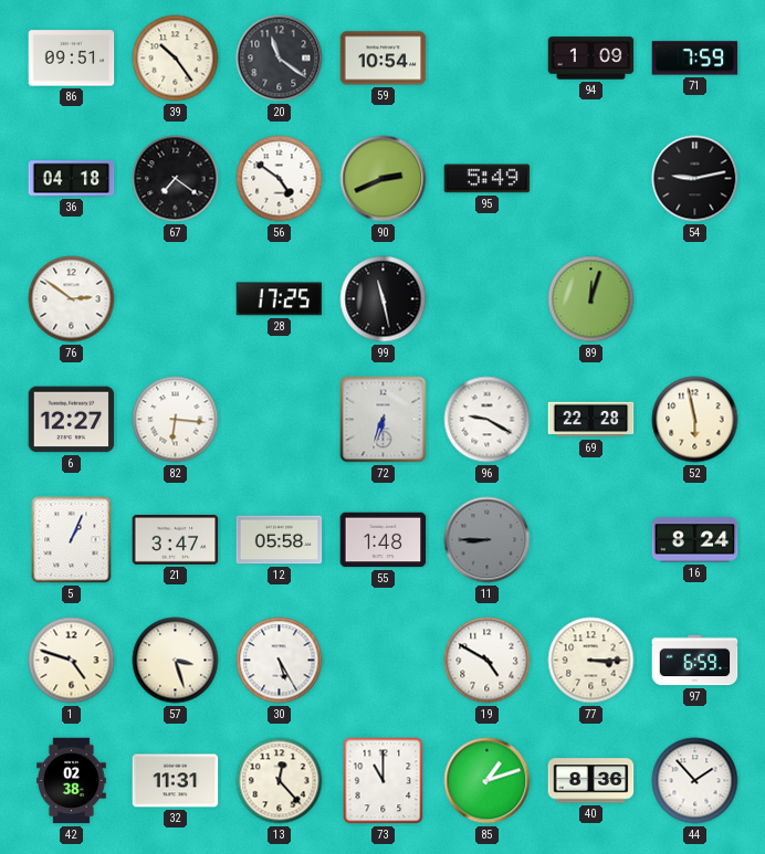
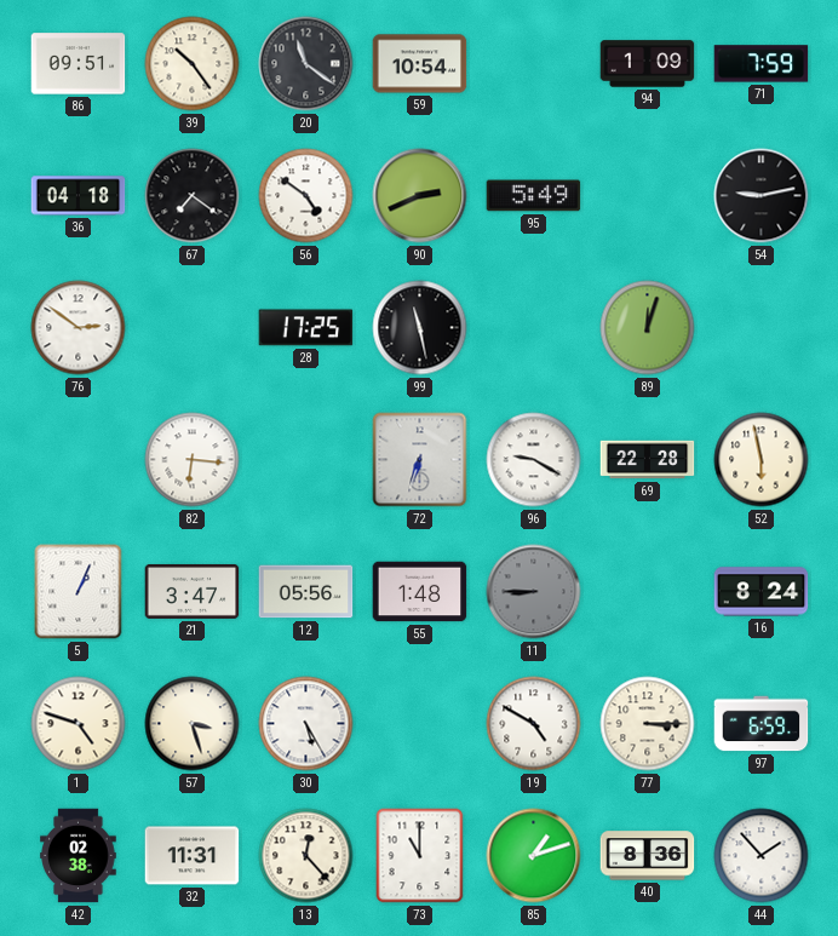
6: 12:27 -> none (72, 420)
12: 05:58 -> 05:56 (306, 592)
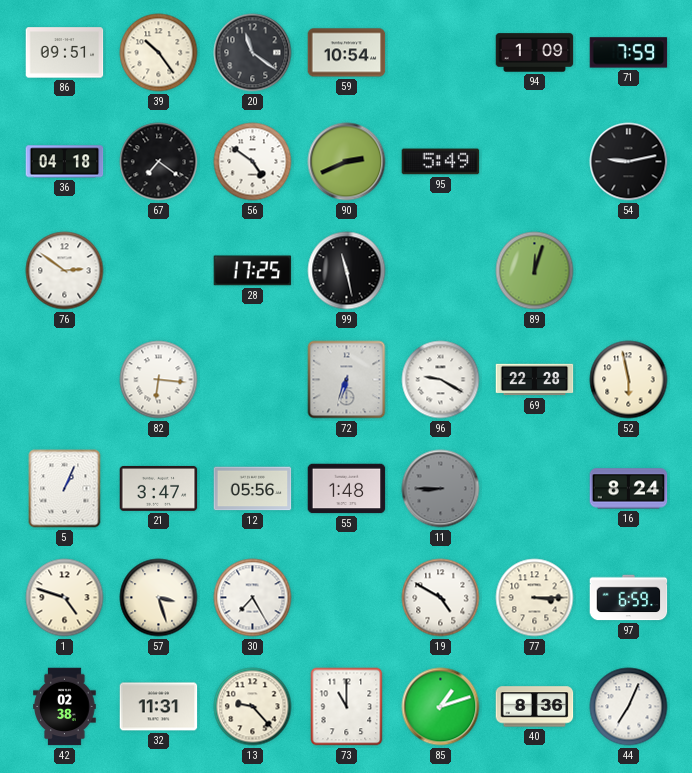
30: 5:25 -> 7:25 (253, 598)
13: 12:23 -> 9:23 (253, 707)
44: 1:53 -> 7:04 (629, 707)
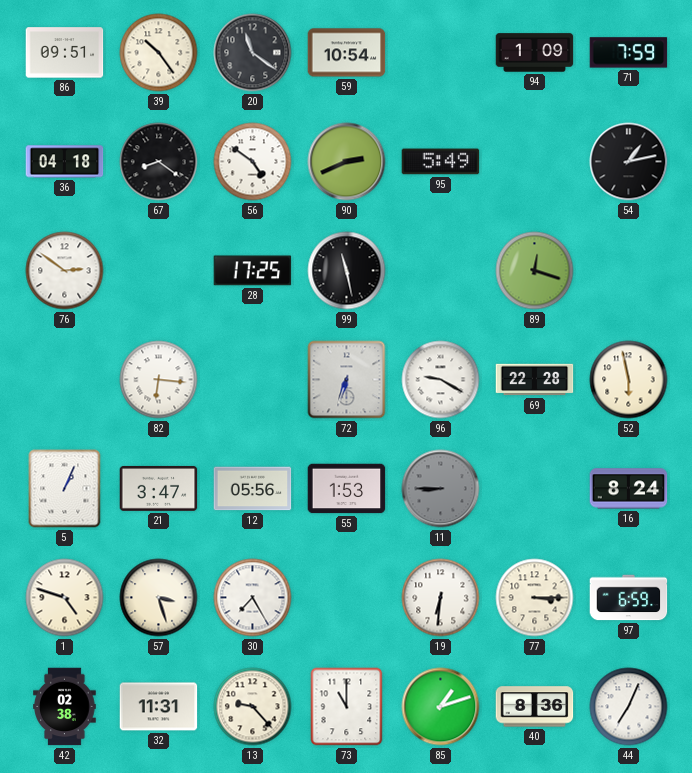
67: 7:21 -> 8:21 (159, 162)
54: 9:13 -> 1:13 (629, 162)
89: 12:03 -> 12:18 (535, 271)
55: 1:48 -> 1:53 (347, 489)
19: 4:50 -> 6:31 (441, 598)
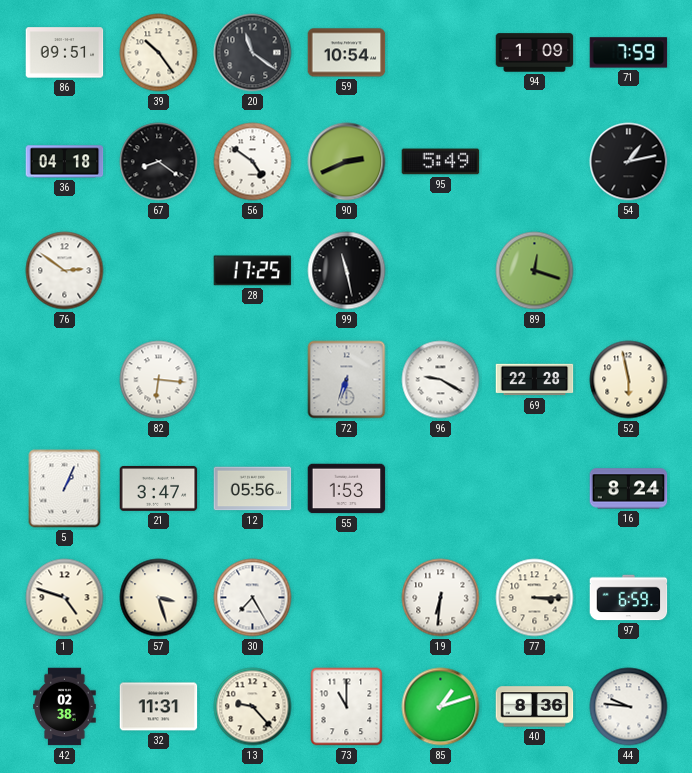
11: 8:45 -> none (441, 489)
44: 7:04 -> 9:46 (629, 707)
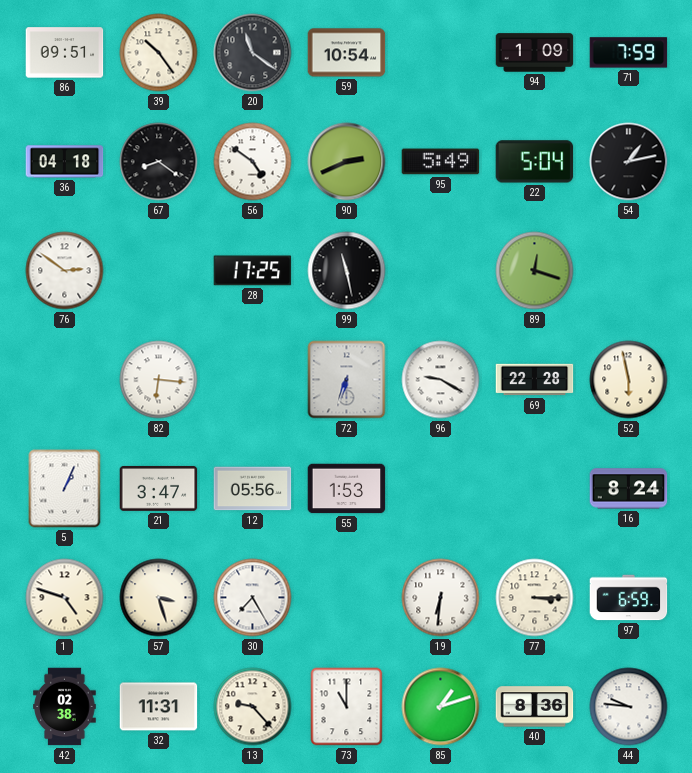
22: none -> 5:04 (535, 162)
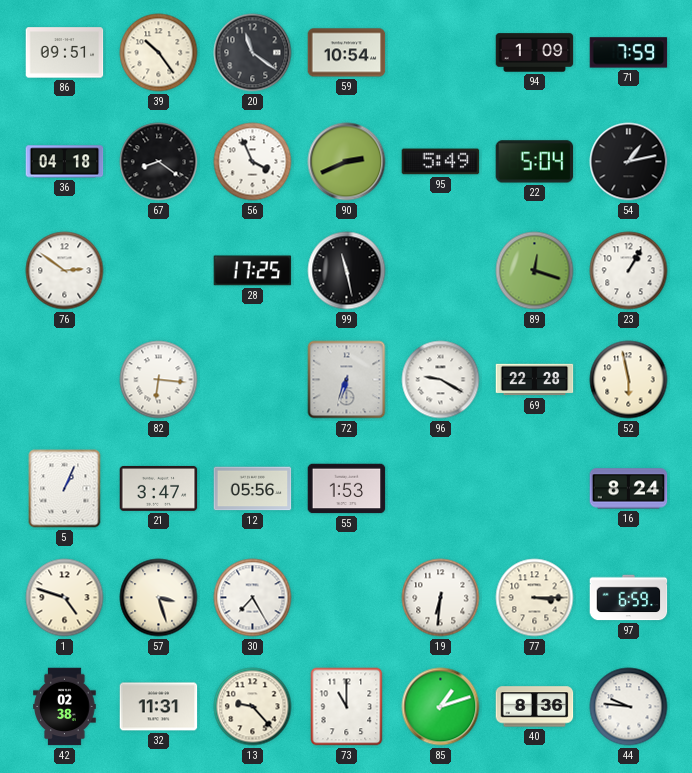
56: 4:51 -> 3:56 (253, 162)
23: none -> 1:05 (629, 271)
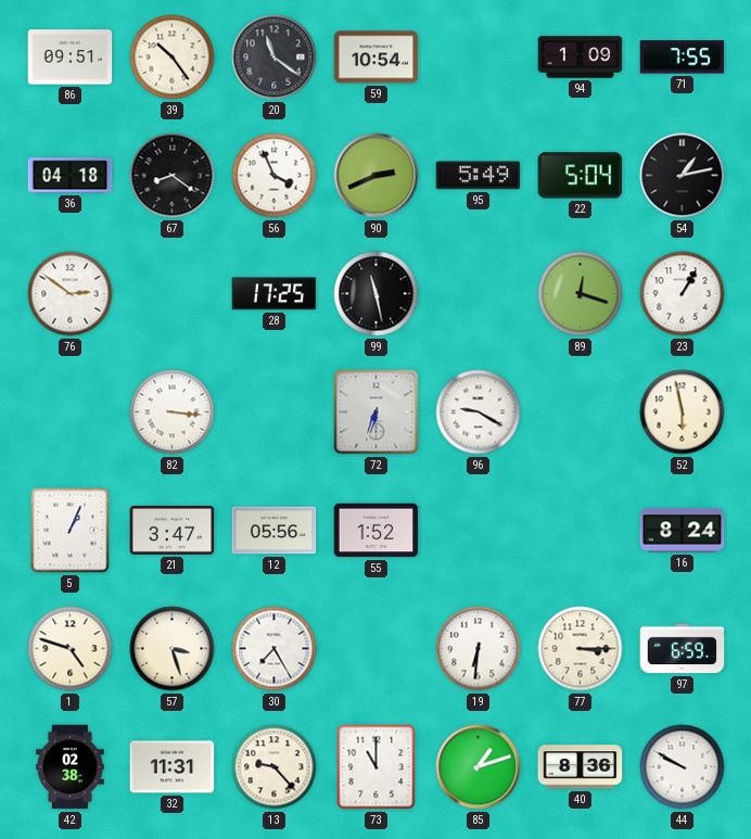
71: 7:59 -> 7:55 (683, 58)
82: 6:16 -> 3:16 (173, 412)
69: 22:28 -> none (535, 380)
55: 1:53 -> 1:52 (377, 531)
44: 9:46 -> 9:50 (683, 767)
